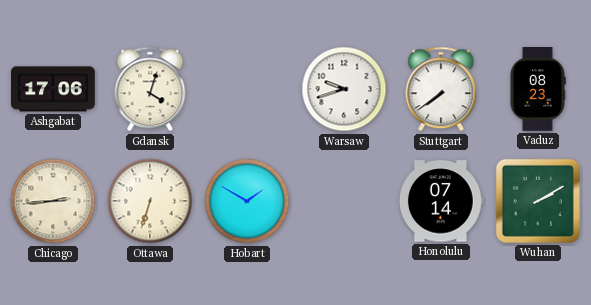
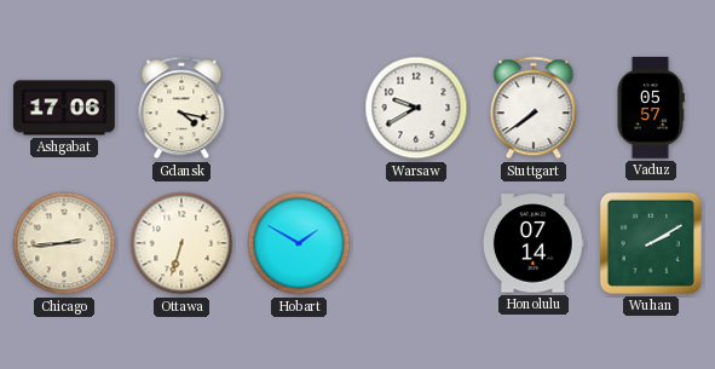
Gdansk: 4:03 -> 4:17 (181, 108)
Warsaw: 9:42 -> 9:40 (416, 108)
Vaduz: 08:23 -> 05:57 (651, 109)
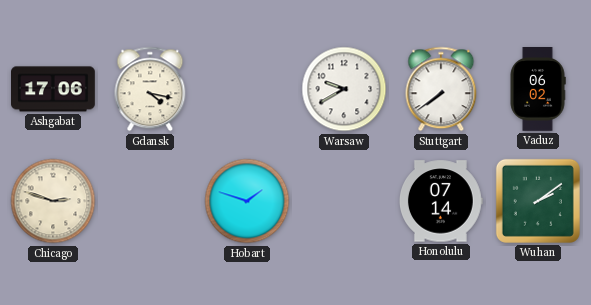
Vaduz: 05:57 -> 06:02 (538, 90)
Chicago: 2:44 -> 2:48 (53, 201)
Ottawa: 6:33 -> none (181, 243)
Hobart: 1:50 -> 1:48 (247, 201)
Wuhan: 2:10 -> 2:09 (538, 201)
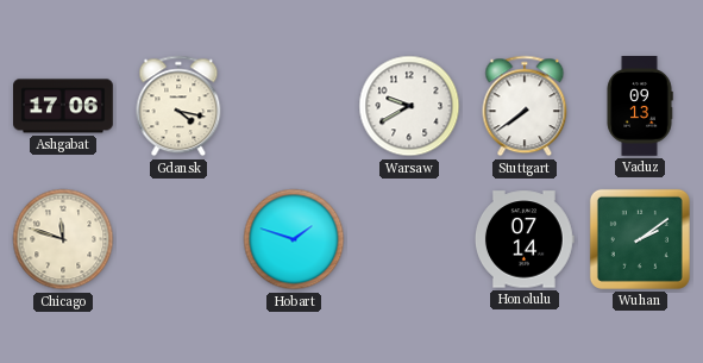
Vaduz: 06:02 -> 09:13 (640, 107)
Chicago: 2:48 -> 11:48 (63, 239)
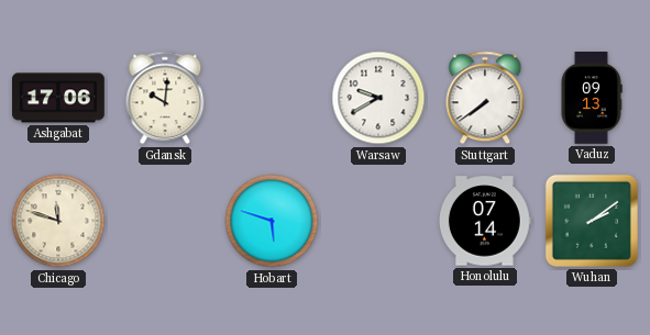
Gdansk: 4:17 -> 10:01 (165, 98)
Hobart: 1:48 -> 5:48 (272, 221)
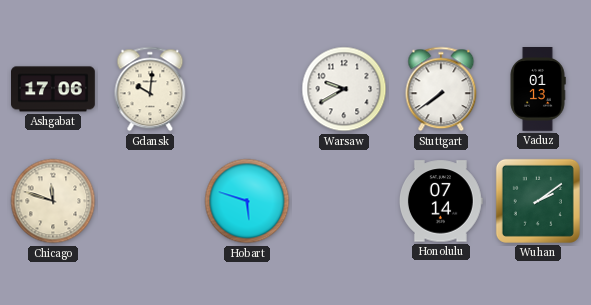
Vaduz: 09:13 -> 01:13 (538, 90)
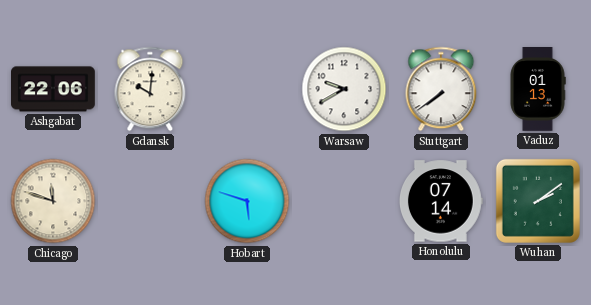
Ashgabat: 17:06 -> 22:06 (54, 89)
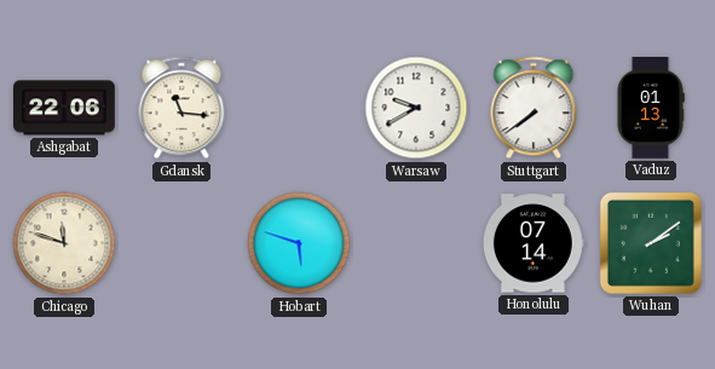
Gdansk: 10:01 -> 11:16 (181, 108)
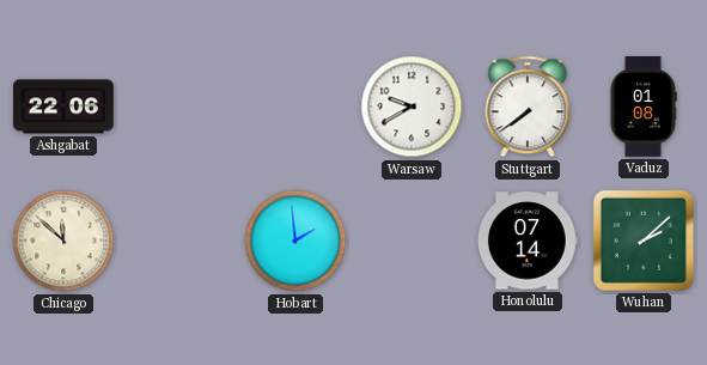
Gdansk: 11:16 -> none (181, 108)
Vaduz: 01:13 -> 01:08 (644, 108)
Chicago: 11:48 -> 11:52 (63, 241)
Hobart: 5:48 -> 1:59 (295, 241)
Wuhan: 2:09 -> 2:08 (644, 241)
